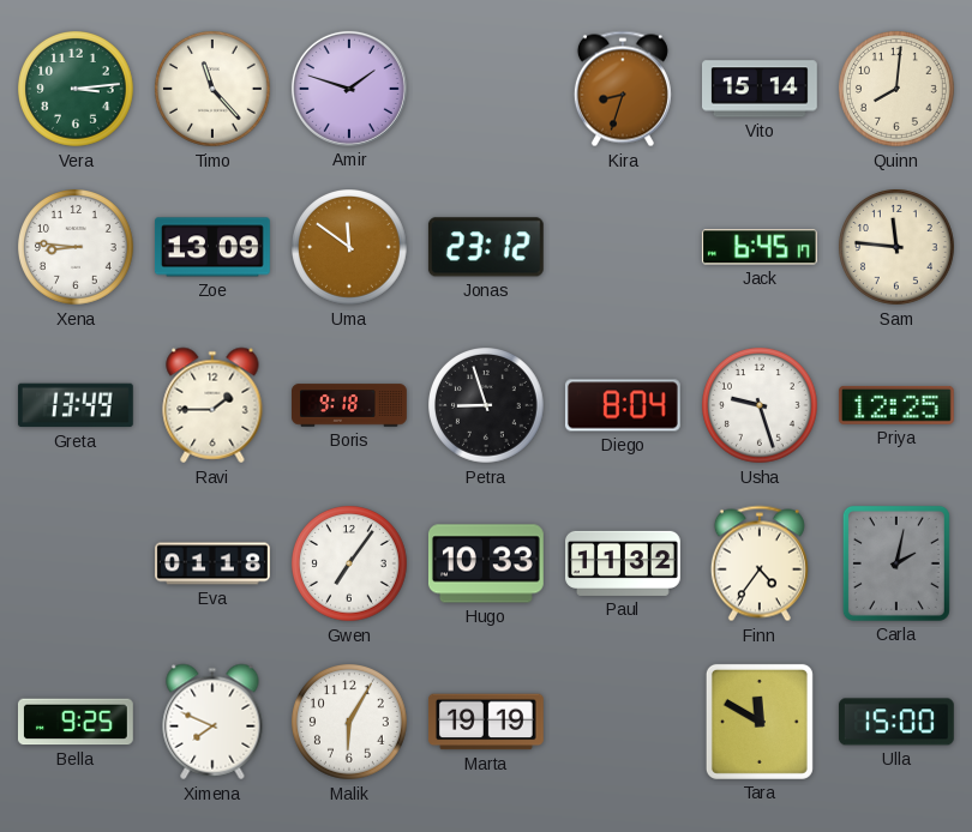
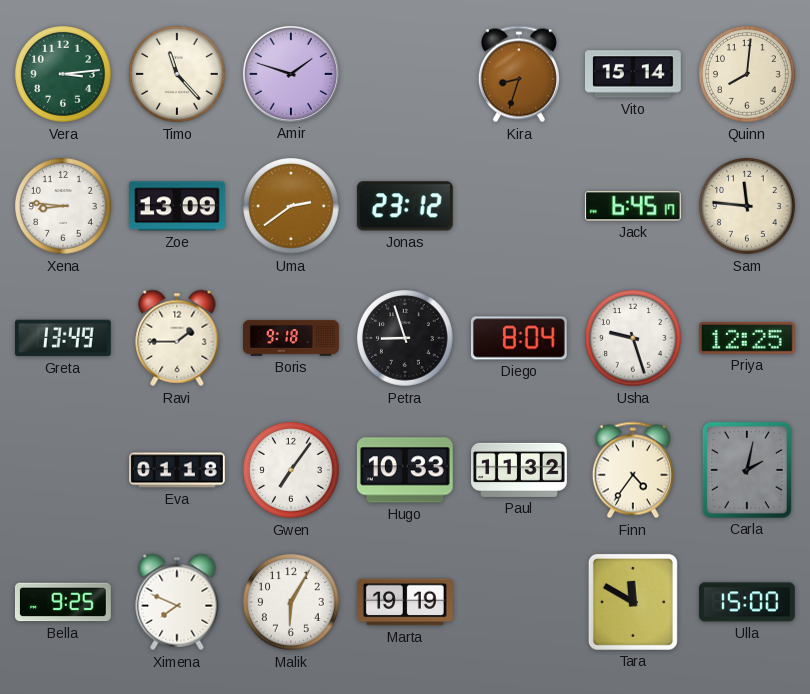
Uma: 11:51 -> 2:39 (292, 207)
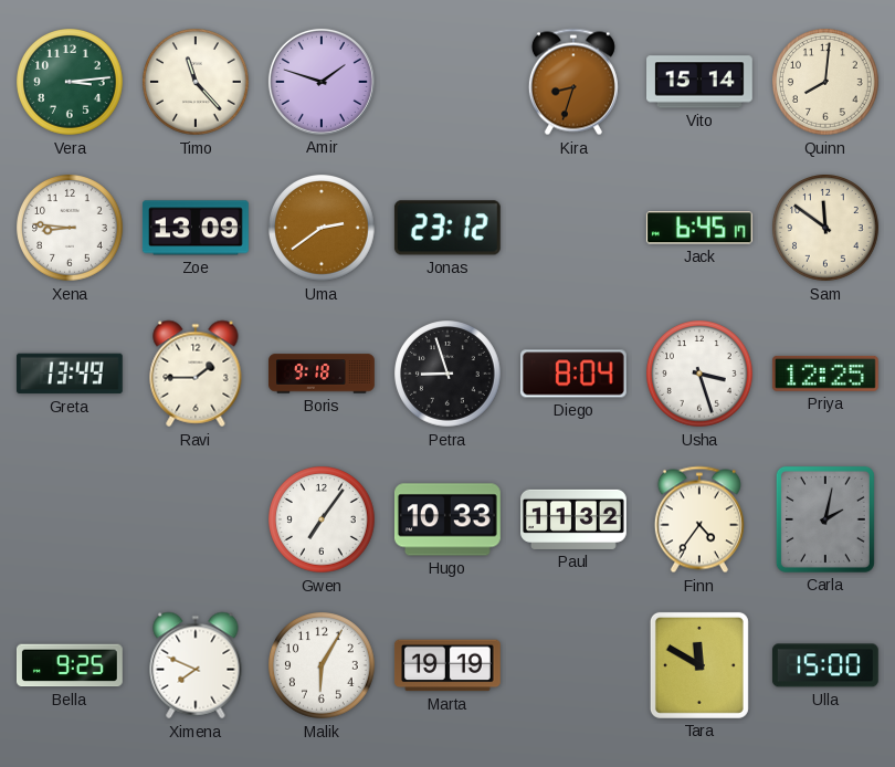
Sam: 11:46 -> 11:51 (826, 229)
Usha: 9:27 -> 3:27 (701, 375)
Eva: 01:18 -> none (178, 470)
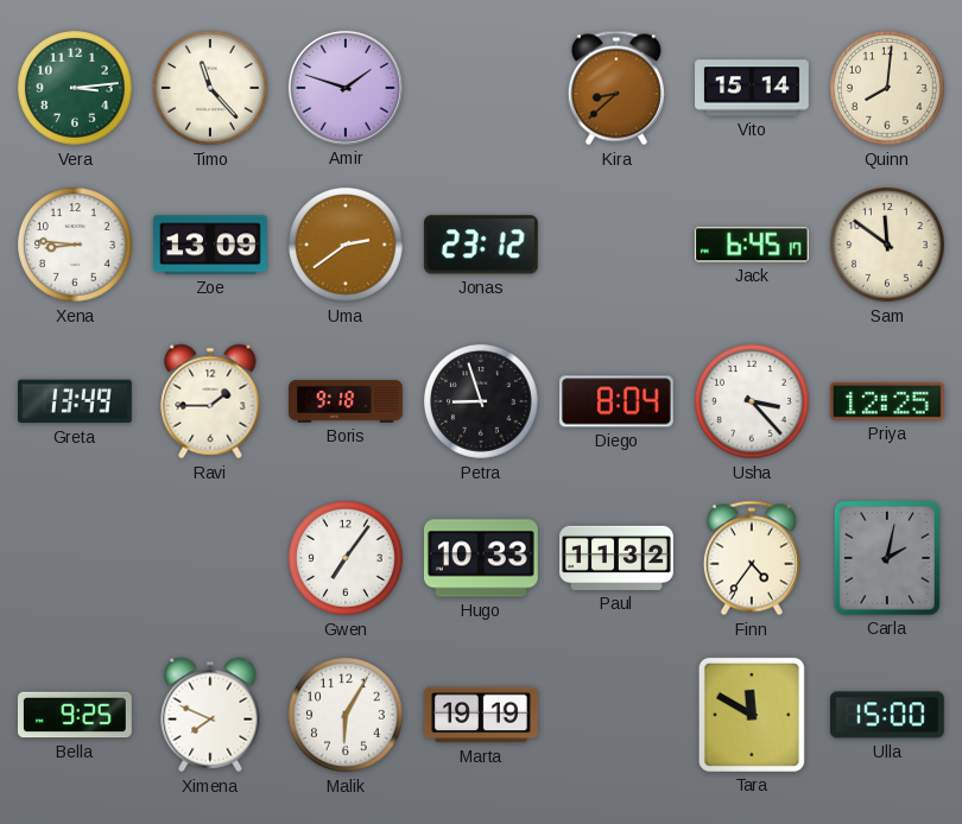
Kira: 8:33 -> 8:38 (616, 88)
Usha: 3:27 -> 3:23 (753, 403)
